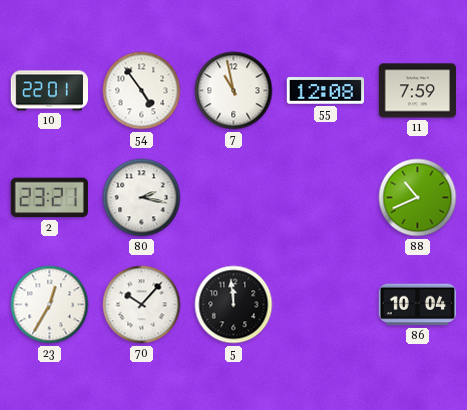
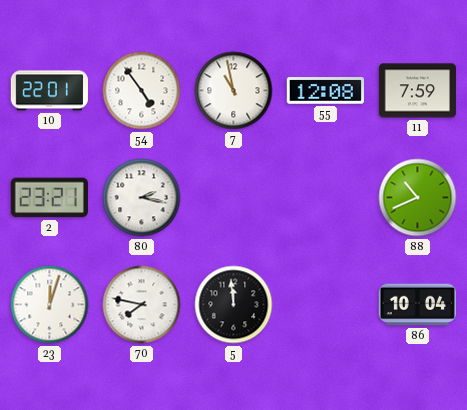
23: 12:35 -> 12:03 (50, 305)
70: 10:07 -> 7:47 (142, 305)
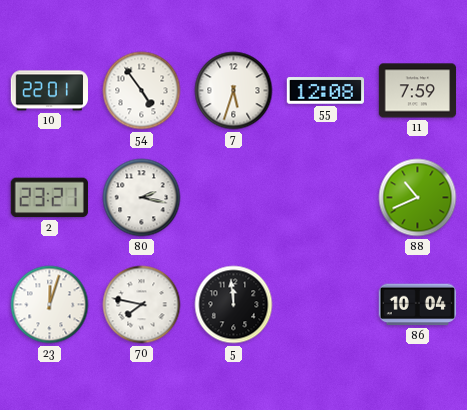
7: 10:58 -> 5:33 (234, 91)
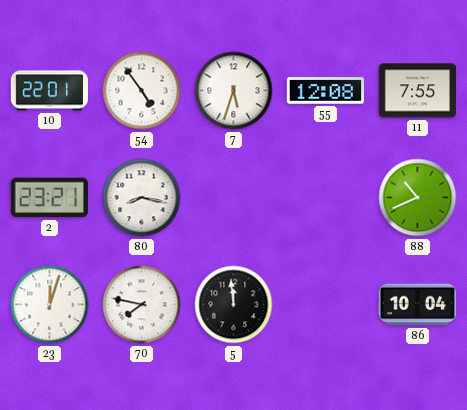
11: 7:59 -> 7:55 (418, 91)
80: 2:17 -> 8:17 (142, 198)
